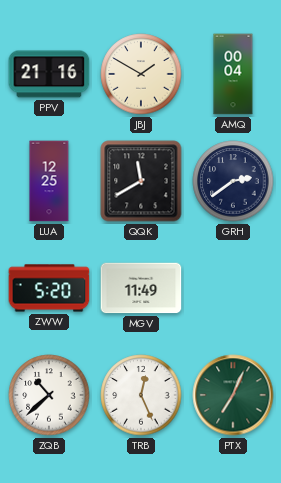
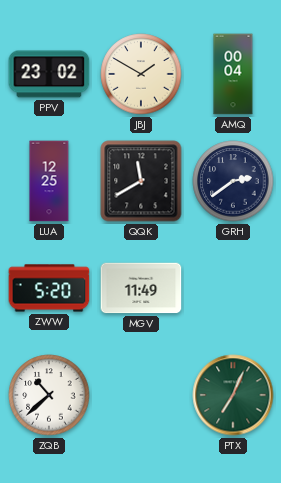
PPV: 21:16 -> 23:02 (49, 74)
TRB: 12:26 -> none (141, 395)
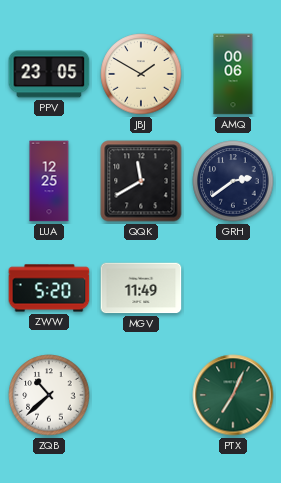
PPV: 23:02 -> 23:05 (49, 74)
AMQ: 00:04 -> 00:06 (233, 74)
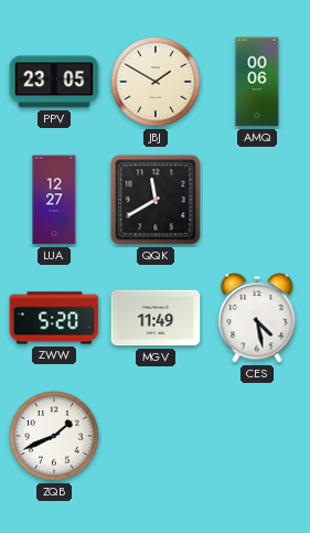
LUA: 12:25 -> 12:27 (54, 200)
GRH: 2:39 -> none (233, 181)
CES: none -> 4:28 (257, 318)
ZQB: 10:38 -> 1:41 (54, 436)
PTX: 7:04 -> none (233, 395)
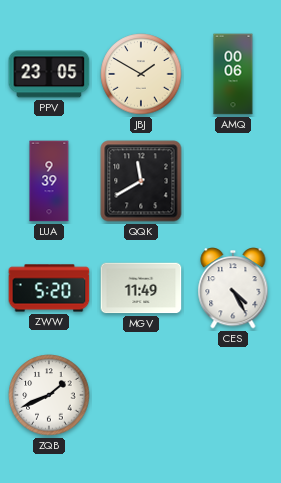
LUA: 12:27 -> 9:39 (49, 181)
CES: 4:28 -> 4:25 (233, 288)
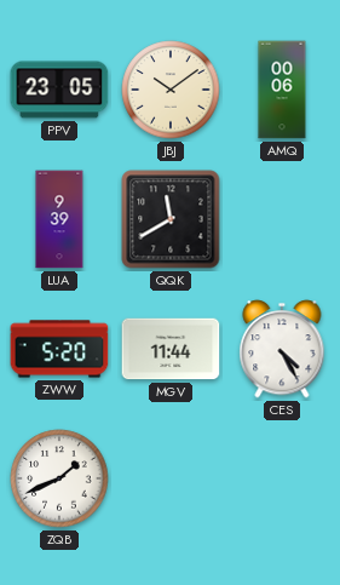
JBJ: 1:50 -> 10:09 (171, 90)
MGV: 11:49 -> 11:44 (171, 349)
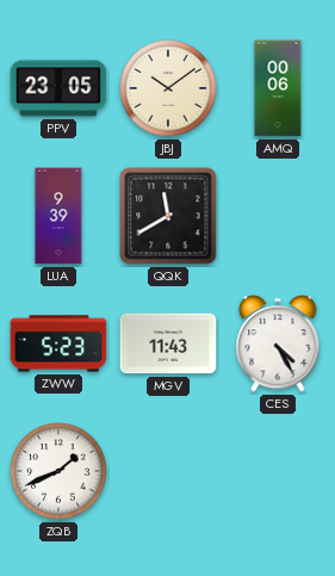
ZWW: 5:20 -> 5:23 (58, 343)
MGV: 11:44 -> 11:43 (168, 343)
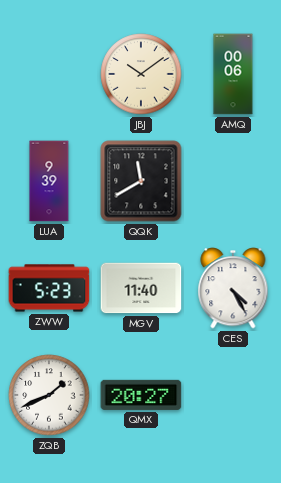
PPV: 23:05 -> none (58, 88)
MGV: 11:43 -> 11:40 (141, 288)
QMX: none -> 20:27 (141, 395)
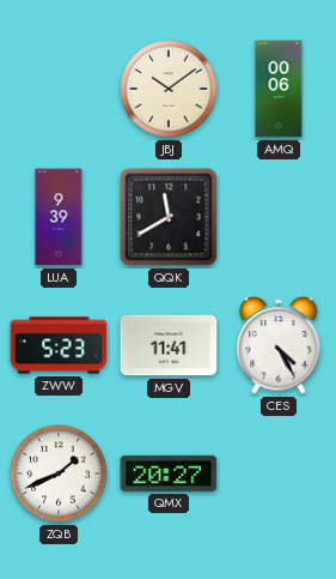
MGV: 11:40 -> 11:41 (169, 345)
